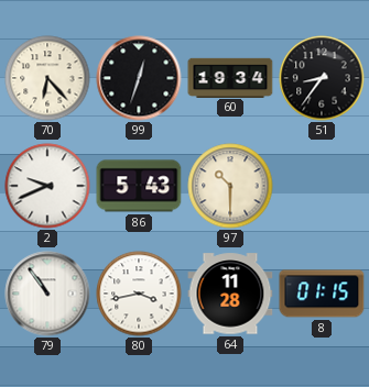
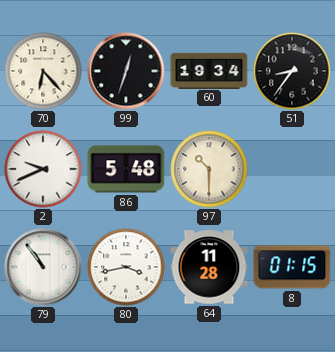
86: 5:43 -> 5:48 (126, 169)
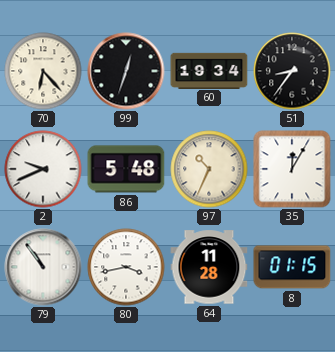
97: 10:30 -> 10:34 (209, 169)
35: none -> 12:05 (292, 169)
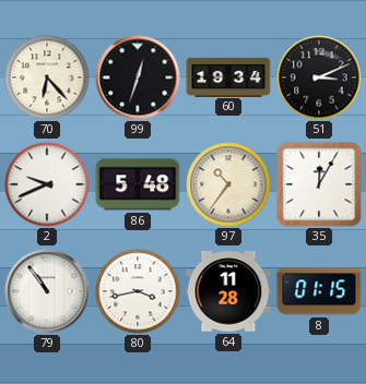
51: 8:36 -> 3:11 (319, 77)
97: 10:34 -> 10:36 (228, 184)
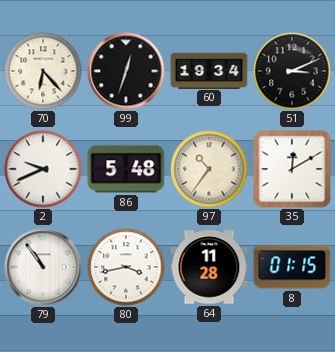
35: 12:05 -> 12:10 (292, 169)
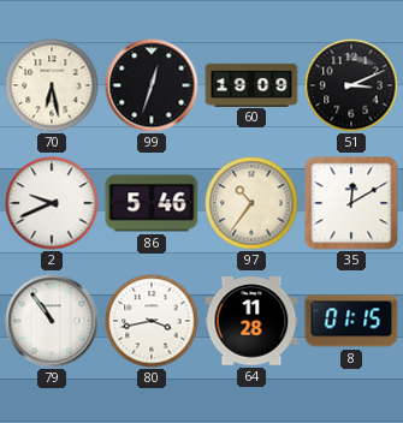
70: 6:23 -> 6:28 (52, 85)
60: 19:34 -> 19:09 (251, 84)
86: 5:48 -> 5:46 (152, 203)
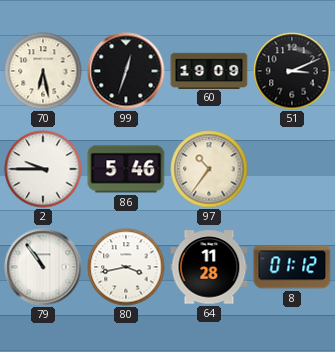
2: 9:41 -> 9:45 (43, 169)
35: 12:10 -> none (351, 203)
8: 01:15 -> 01:12 (292, 267)
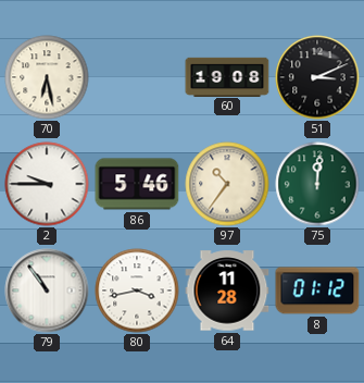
99: 12:33 -> none (126, 71)
60: 19:09 -> 19:08 (227, 76)
75: none -> 12:01 (317, 184)
